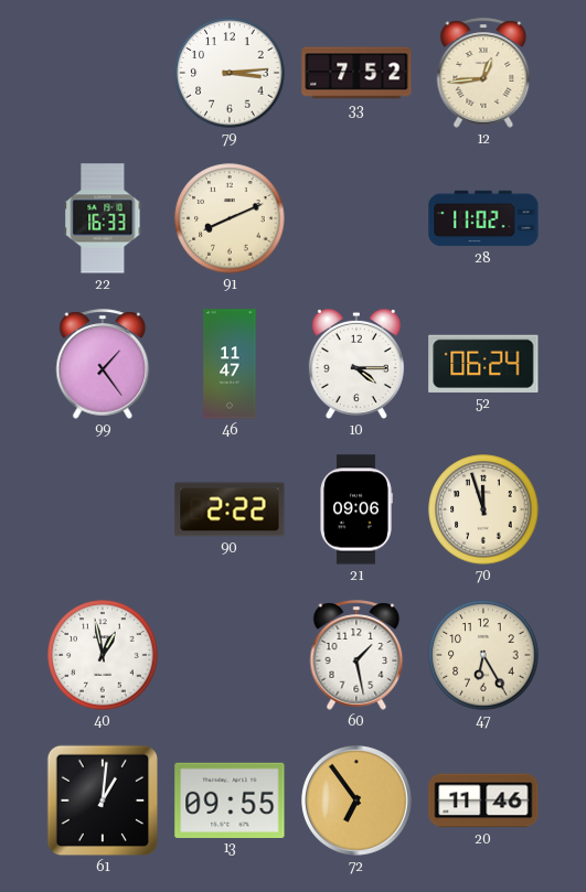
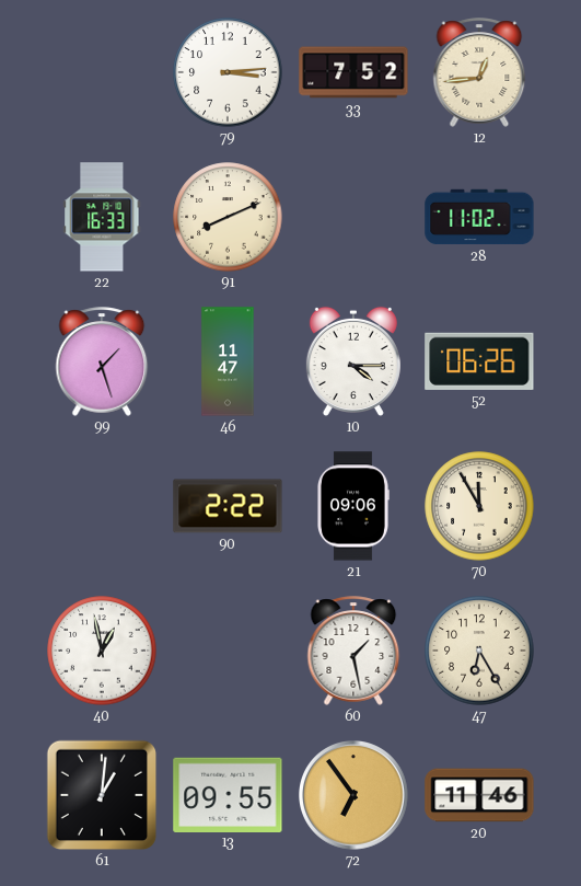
99: 1:24 -> 1:27 (102, 361)
52: 06:24 -> 06:26 (479, 361)
70: 11:57 -> 11:55 (479, 506)
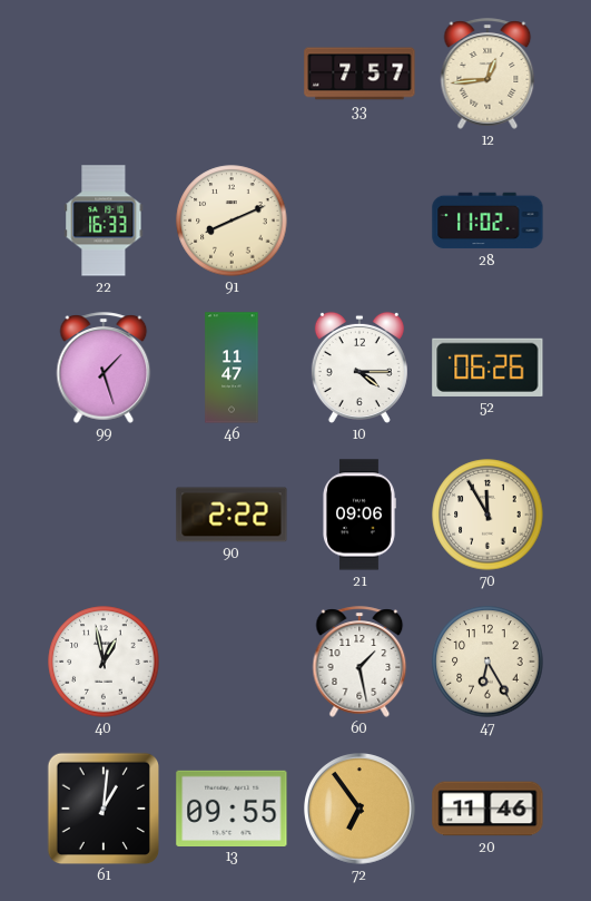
79: 3:14 -> none (228, 72)
33: 7:52 -> 7:57 (359, 74)
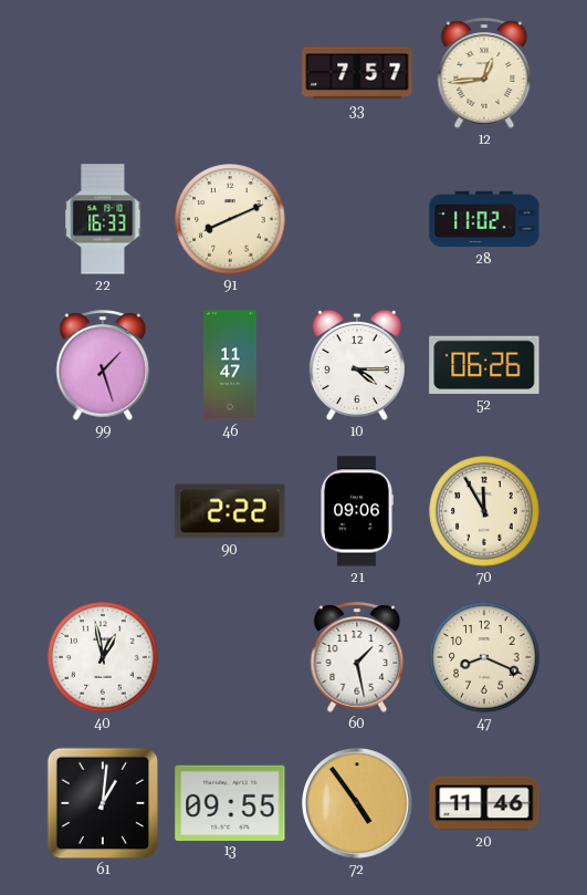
47: 6:25 -> 8:19 (484, 657)
72: 6:54 -> 4:54 (358, 804)
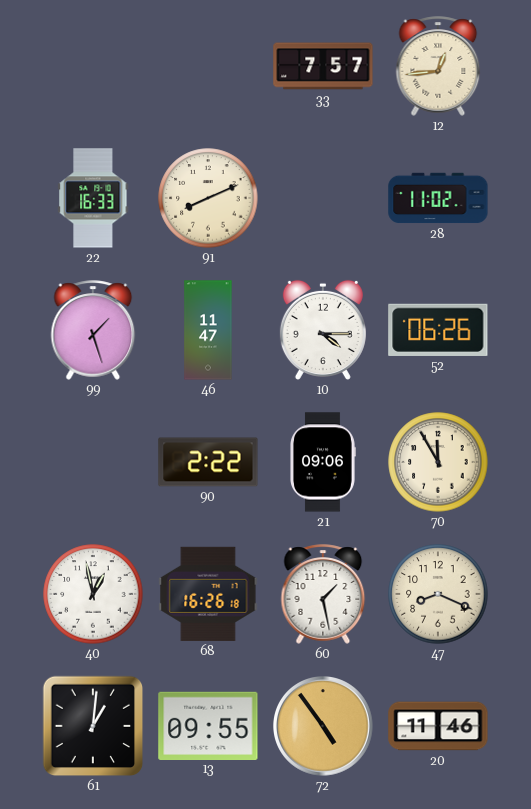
68: none -> 16:26 (208, 594)
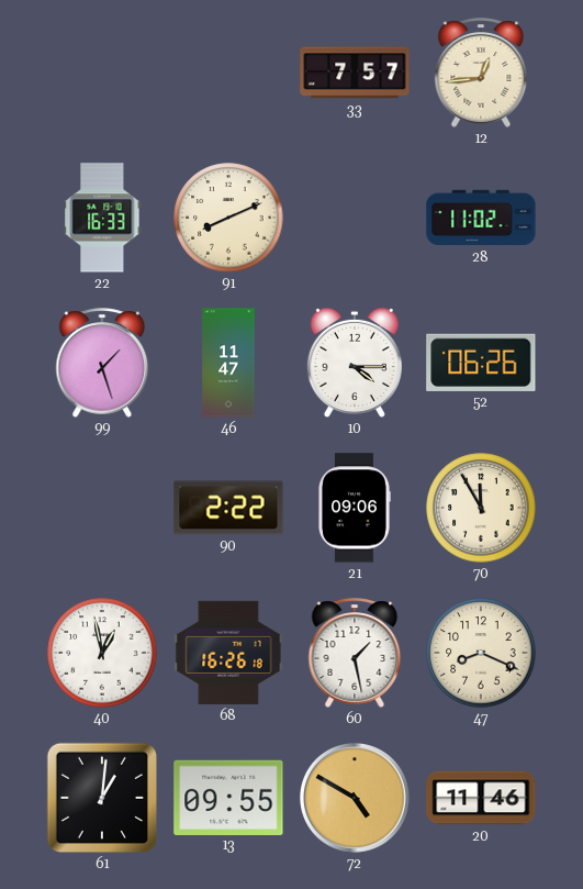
72: 4:54 -> 4:50 (356, 799)
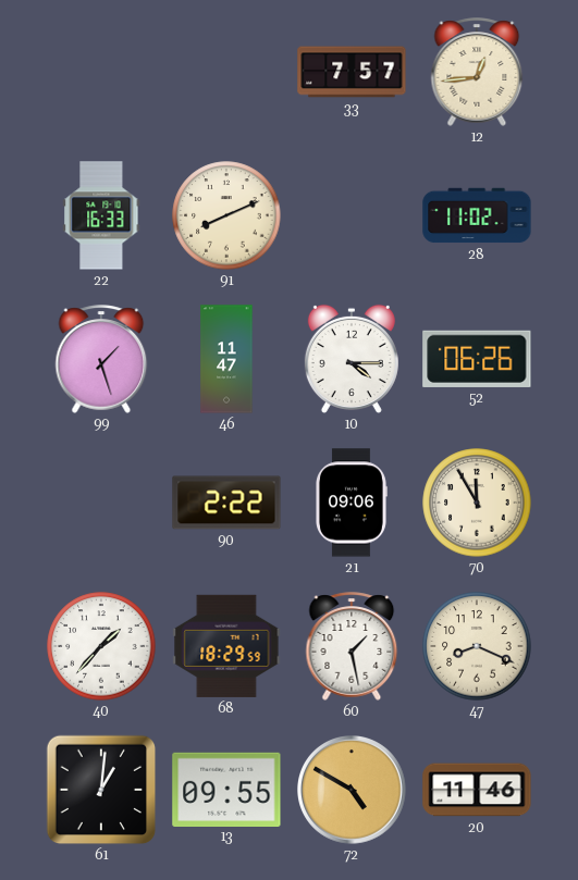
40: 12:58 -> 1:37 (101, 646)
68: 16:26 -> 18:29 (226, 646)
